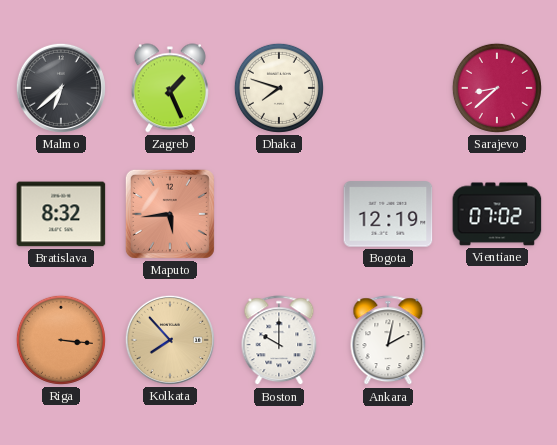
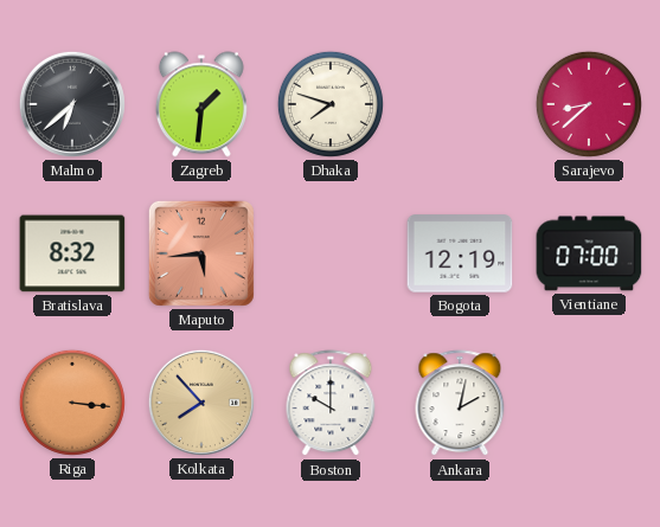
Zagreb: 1:26 -> 1:31 (201, 104)
Vientiane: 07:02 -> 07:00 (589, 253)
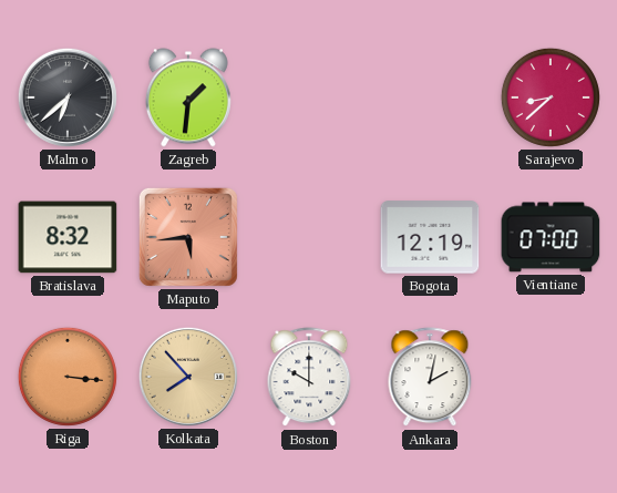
Dhaka: 7:48 -> none (331, 104)
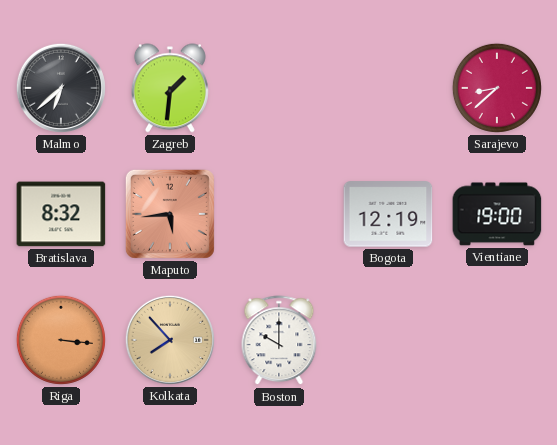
Vientiane: 07:00 -> 19:00 (497, 214)
Ankara: 2:02 -> none (430, 378)
